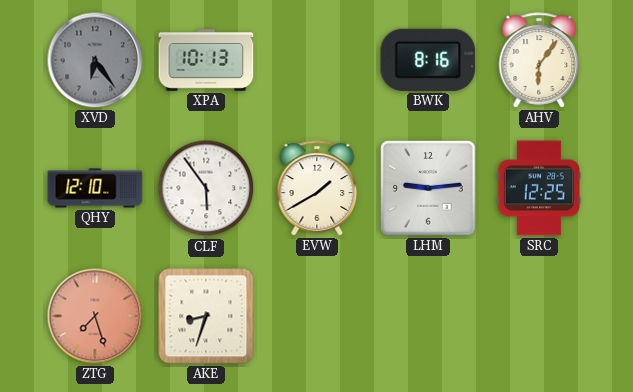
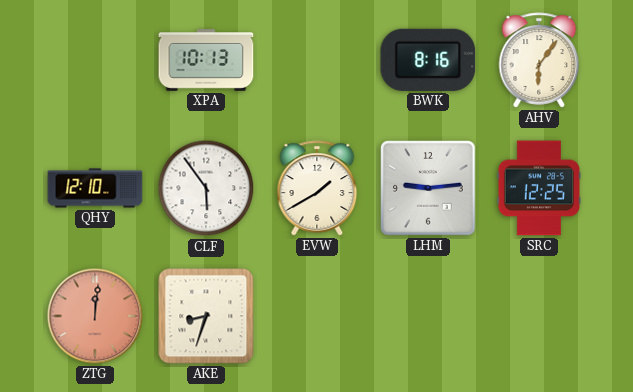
XVD: 6:24 -> none (95, 60)
ZTG: 7:27 -> 12:01 (95, 316)
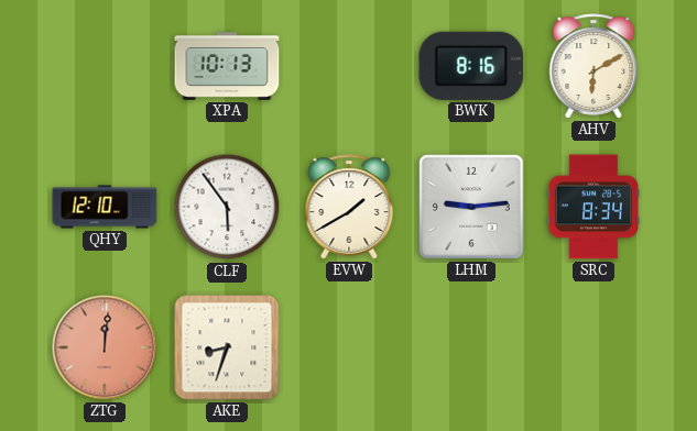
AHV: 6:06 -> 6:10 (593, 66)
SRC: 12:25 -> 8:34 (593, 207)
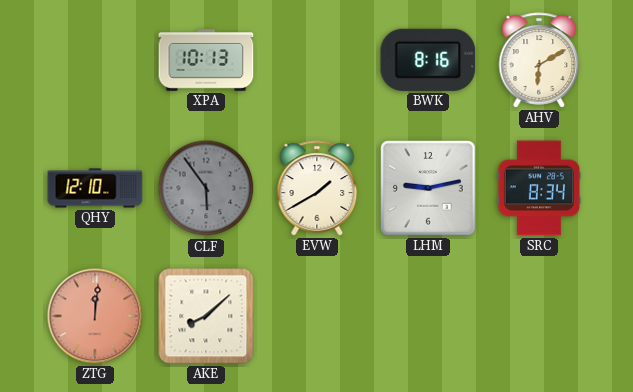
CLF dial: white -> grey (206, 188)
LHM: 9:14 -> 9:13 (428, 188)
AKE: 8:33 -> 8:08 (206, 316)
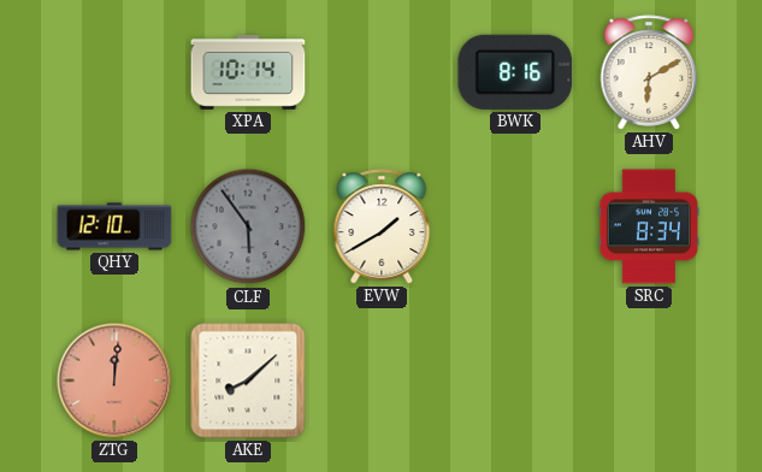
XPA: 10:13 -> 10:14 (248, 72)
LHM: 9:13 -> none (428, 188)
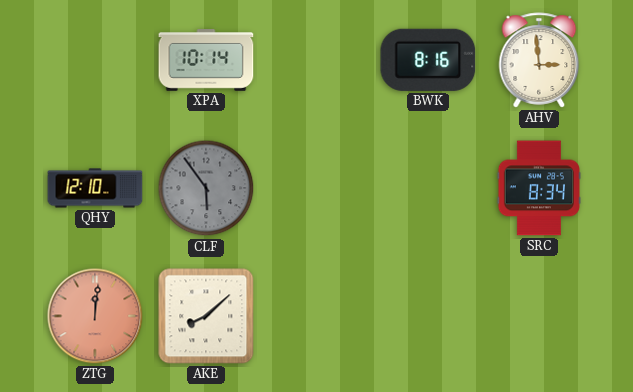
AHV: 6:10 -> 2:59 (539, 60)
EVW: 1:40 -> none (382, 226)
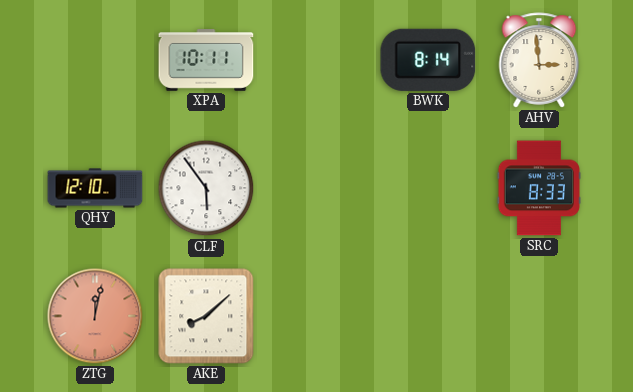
XPA: 10:14 -> 10:11 (206, 60)
BWK: 8:16 -> 8:14 (428, 60)
CLF dial: grey -> white (206, 188)
SRC: 8:34 -> 8:33 (539, 188)
ZTG: 12:01 -> 12:02 (95, 316)
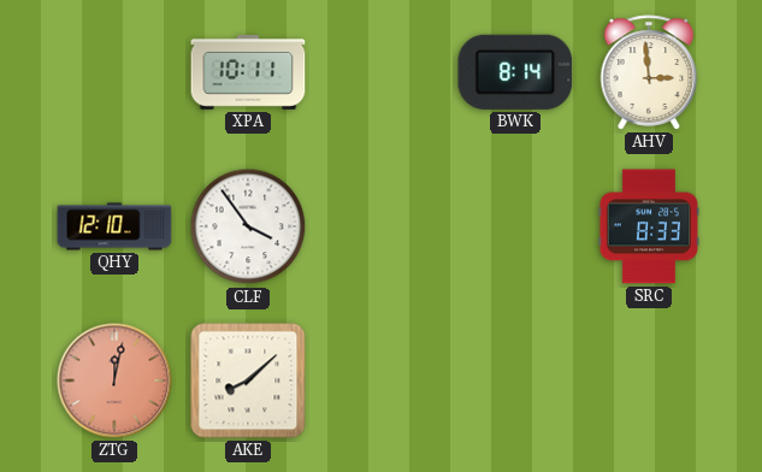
CLF: 5:54 -> 3:54 (248, 226)
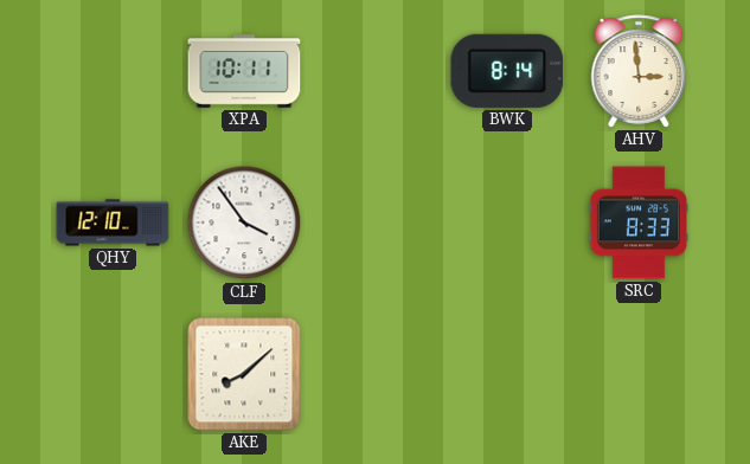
ZTG: 12:02 -> none (114, 380)
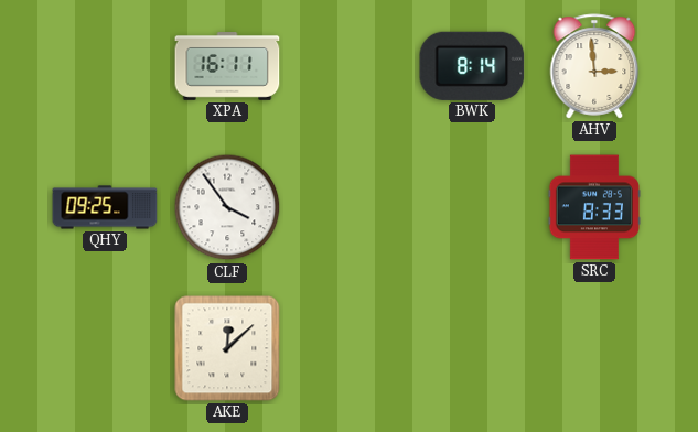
XPA: 10:11 -> 16:11 (227, 66)
QHY: 12:10 -> 09:25 (105, 207)
AKE: 8:08 -> 12:08 (227, 348)
